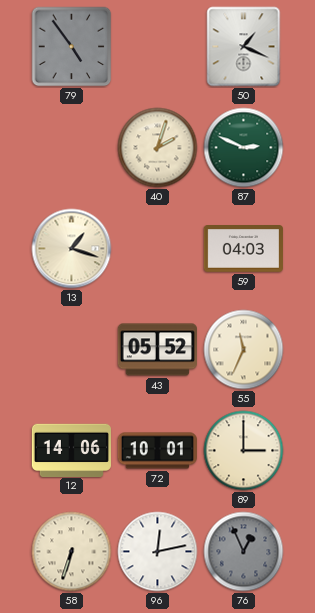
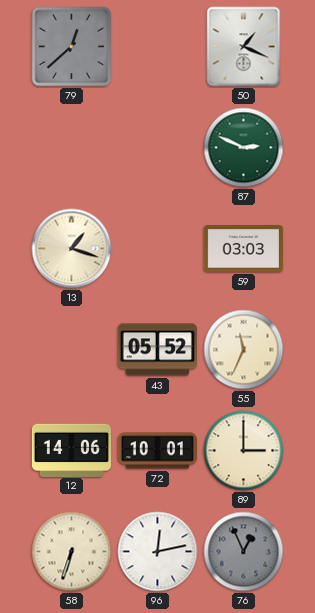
79: 4:54 -> 12:38 (72, 47)
40: 2:03 -> none (158, 148)
59: 04:03 -> 03:03 (243, 249)
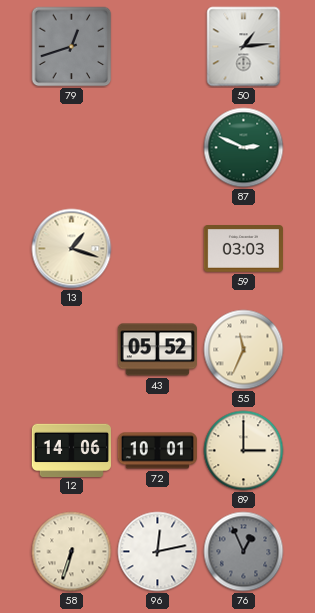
79: 12:38 -> 12:42 (72, 47)
50: 1:19 -> 1:14 (244, 47)
